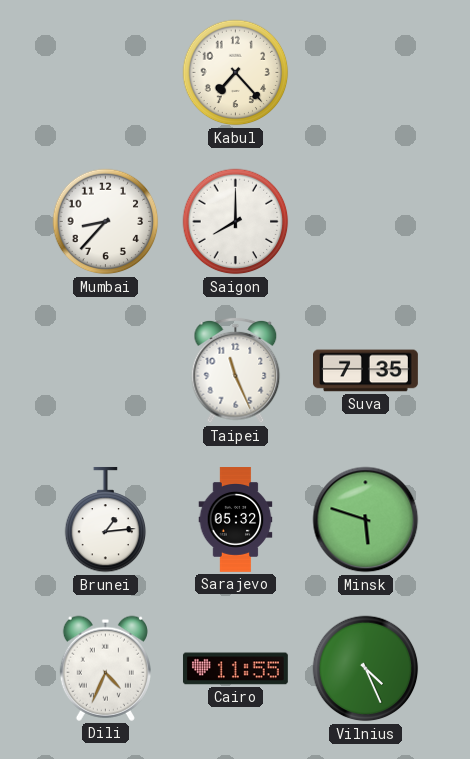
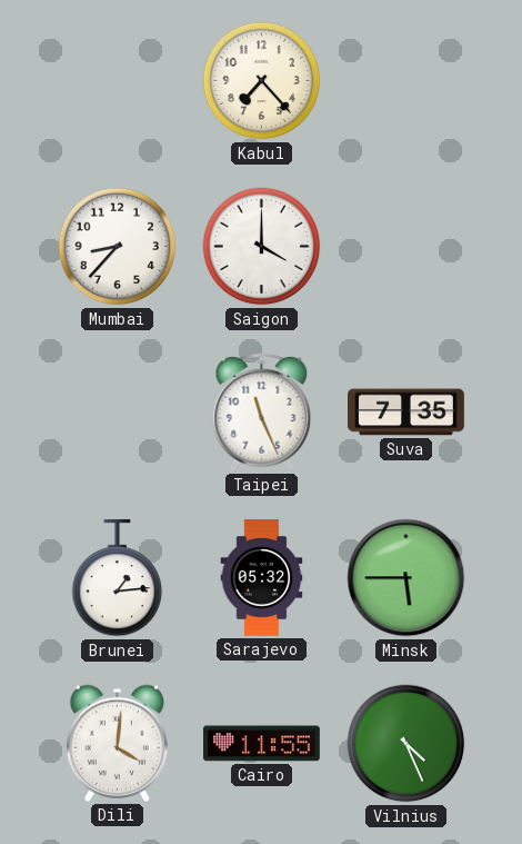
Saigon: 8:00 -> 4:00 (262, 247)
Minsk: 5:48 -> 5:45 (406, 578)
Dili: 4:34 -> 4:01 (117, 743)
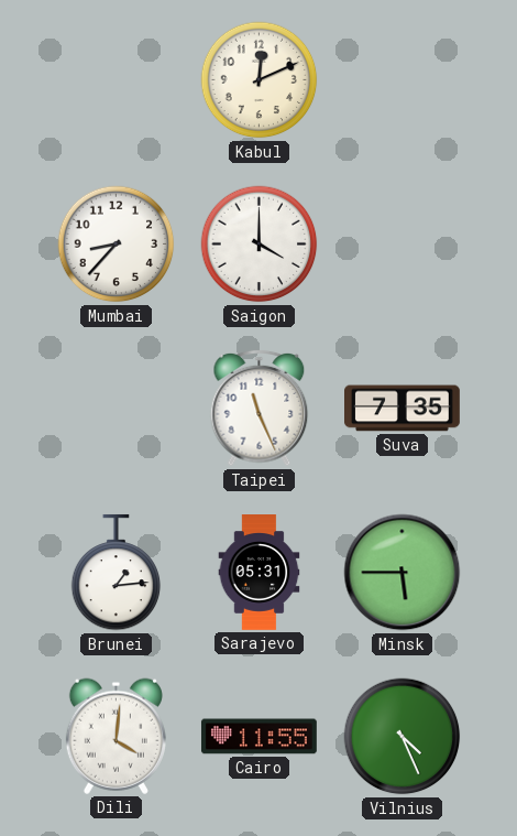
Kabul: 7:23 -> 12:11 (260, 80)
Sarajevo: 05:32 -> 05:31 (260, 573)
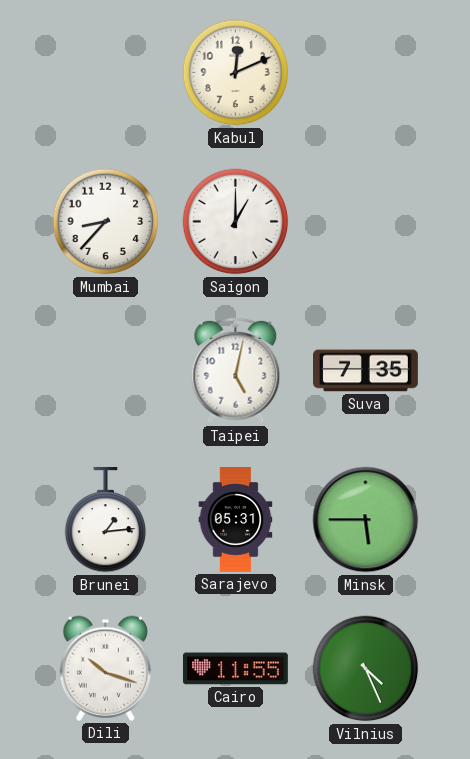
Saigon: 4:00 -> 1:00 (236, 222)
Taipei: 11:26 -> 5:02 (236, 371)
Dili: 4:01 -> 10:18 (105, 668)
